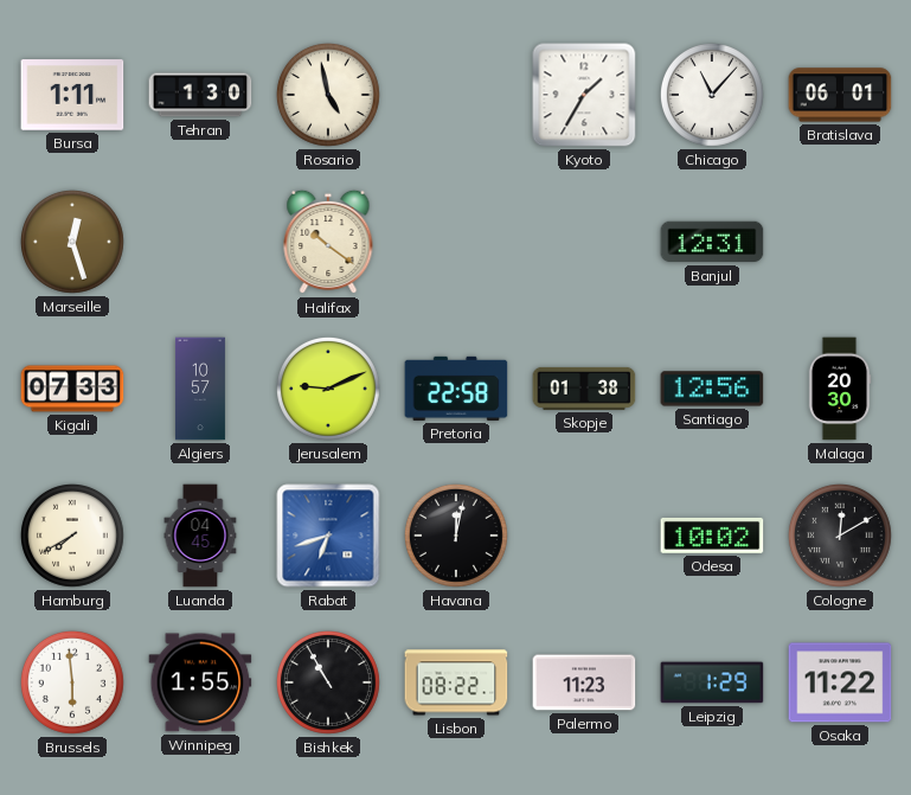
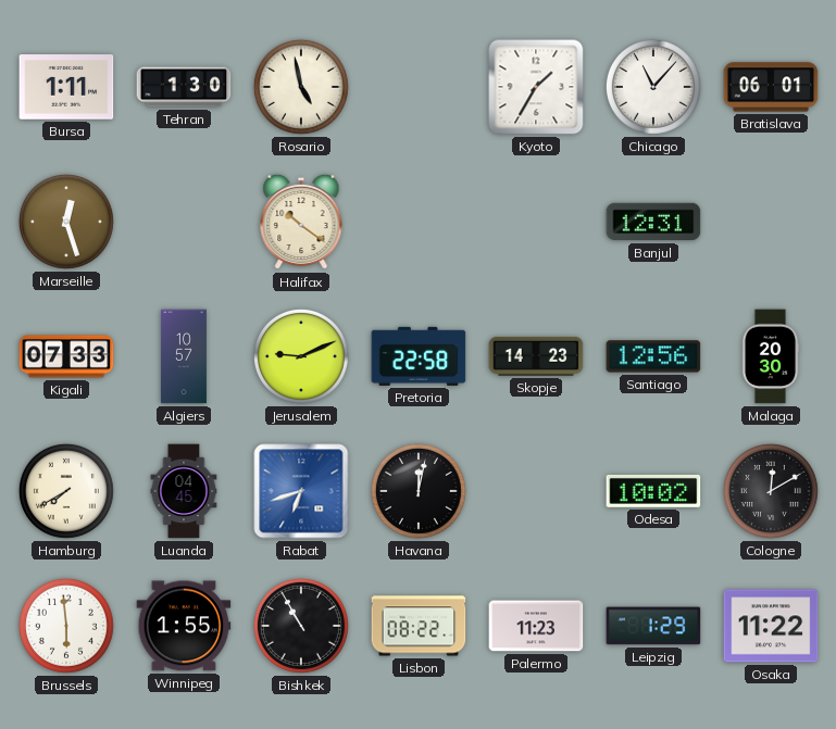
Skopje: 01:38 -> 14:23 (536, 356)
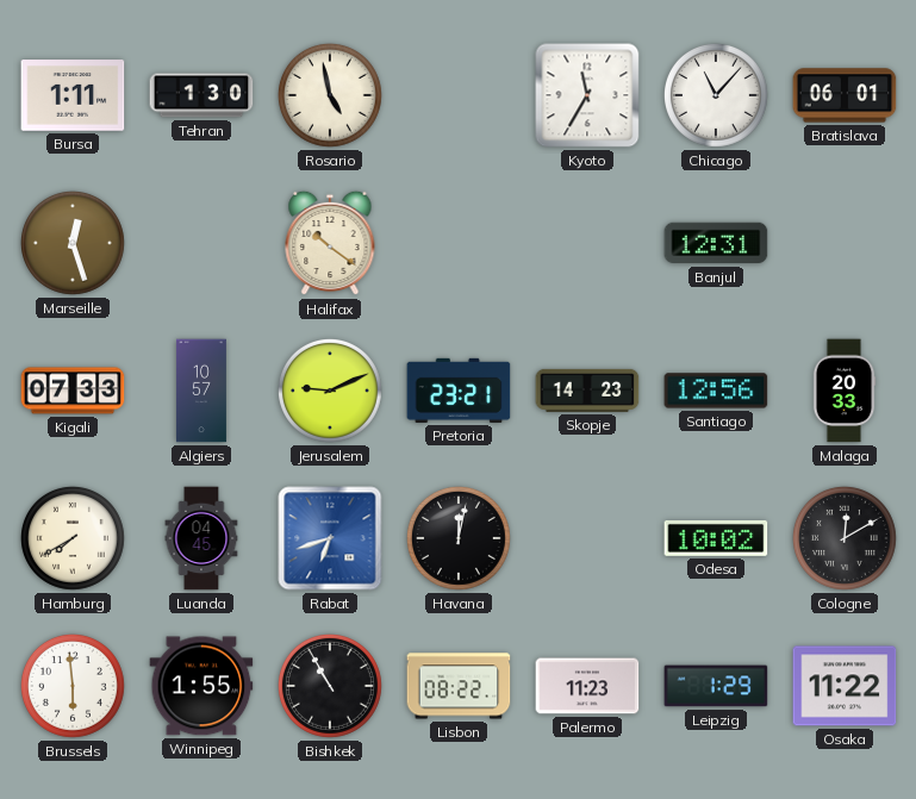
Kyoto: 1:35 -> 11:35 (587, 95)
Pretoria: 22:58 -> 23:21 (459, 391)
Malaga: 20:30 -> 20:33 (845, 391)
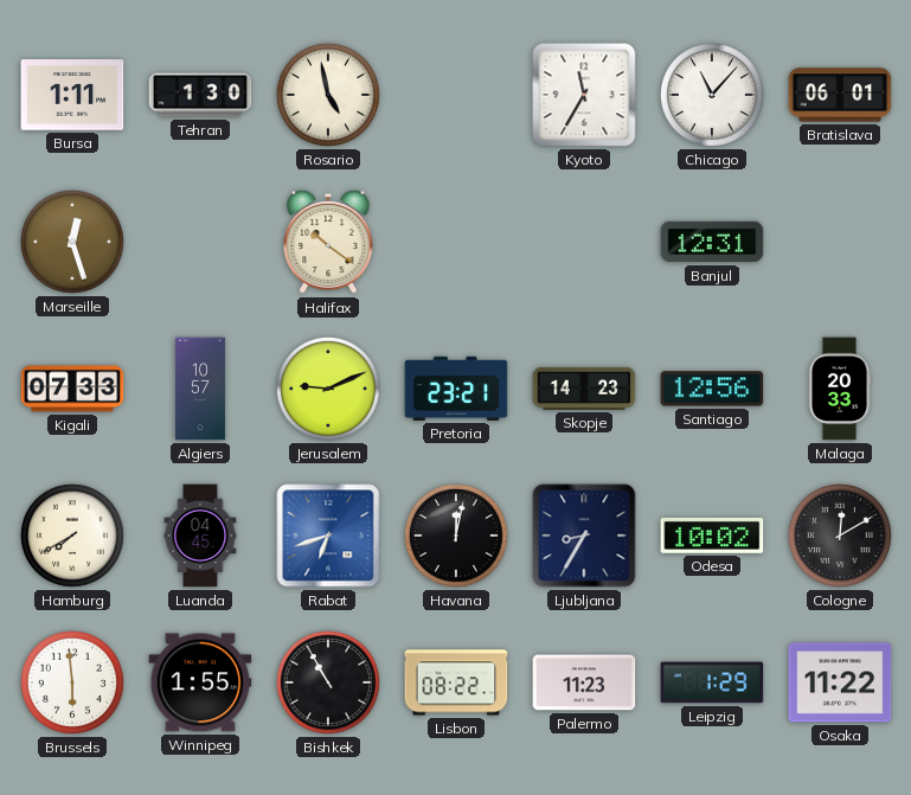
Ljubljana: none -> 8:35 (584, 536)
